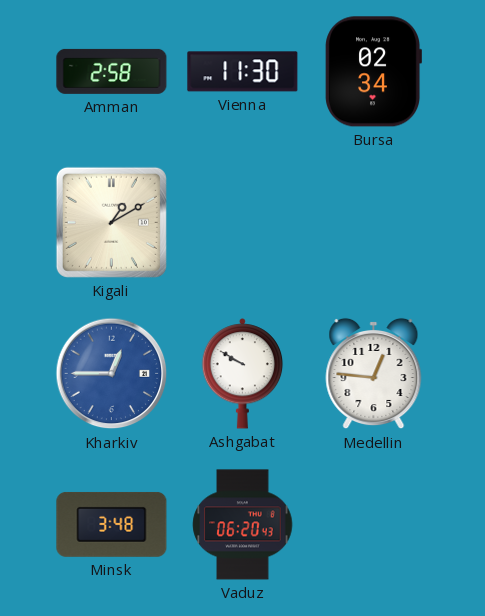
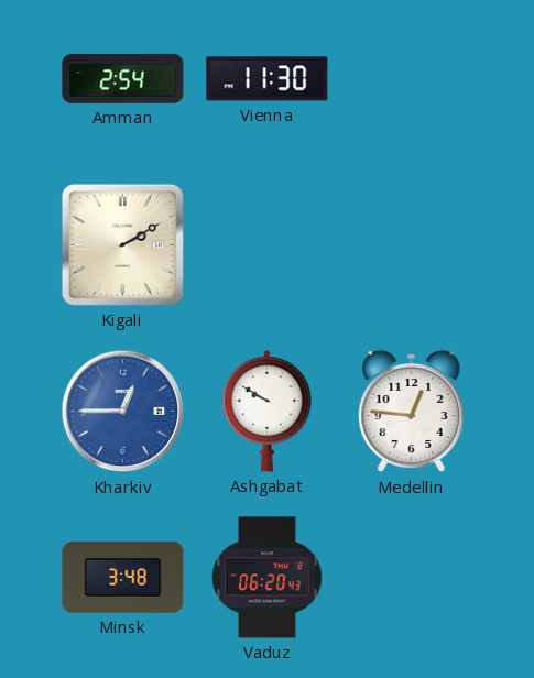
Amman: 2:58 -> 2:54 (123, 78)
Bursa: 02:34 -> none (373, 72)
Kigali: 1:10 -> 2:10 (122, 244)
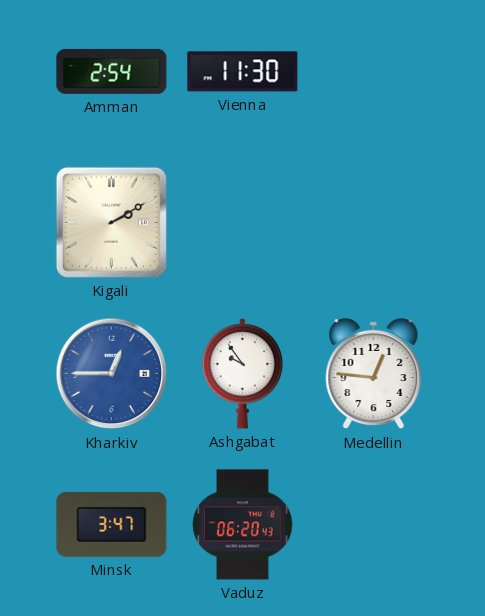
Ashgabat: 9:50 -> 9:54 (243, 374)
Minsk: 3:48 -> 3:47 (112, 524)
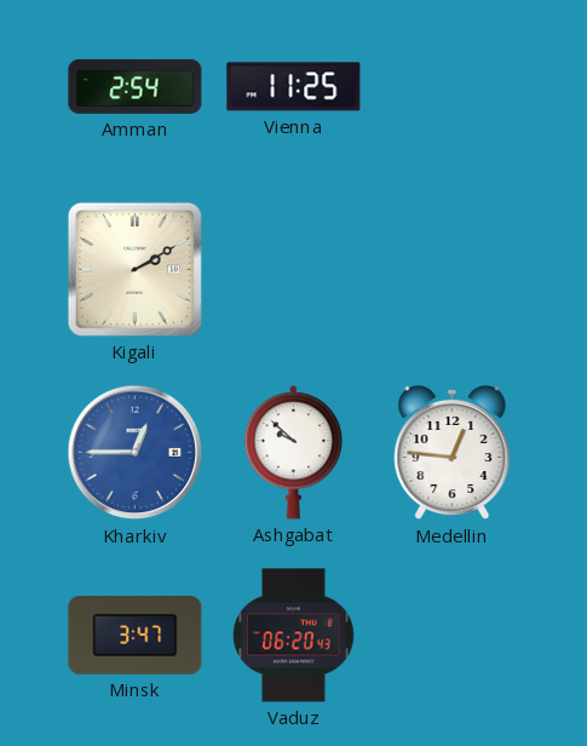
Vienna: 11:30 -> 11:25 (294, 87)
Ashgabat: 9:54 -> 9:52 (294, 453)
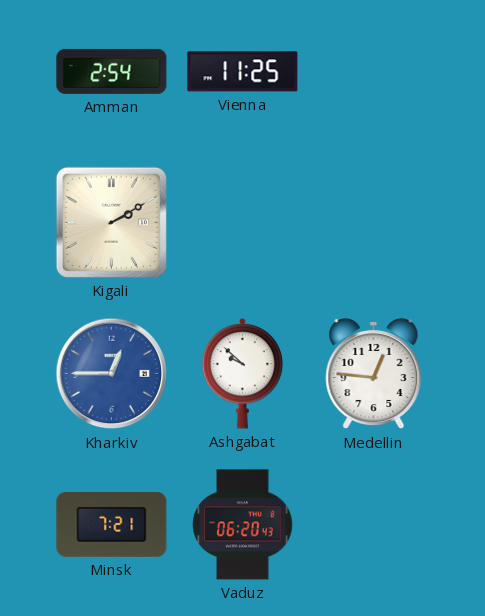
Minsk: 3:47 -> 7:21 (112, 524)
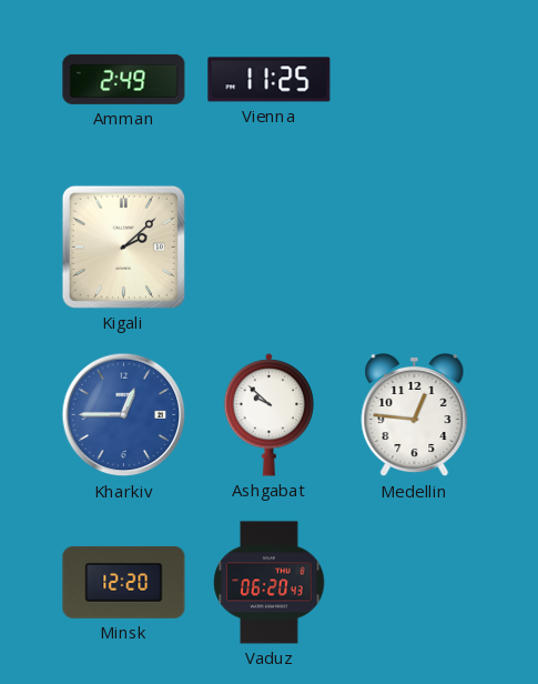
Amman: 2:54 -> 2:49 (124, 79)
Kigali: 2:10 -> 2:08 (123, 247)
Minsk: 7:21 -> 12:20 (124, 582)
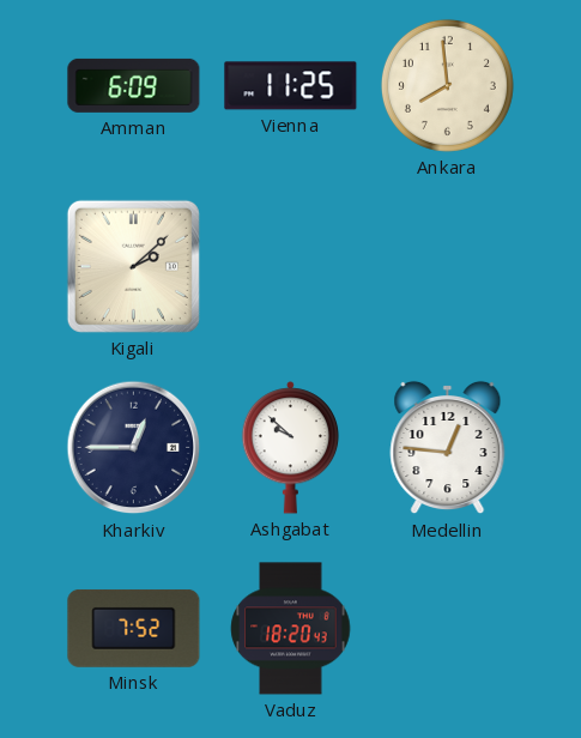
Amman: 2:49 -> 6:09 (134, 85)
Ankara: none -> 7:59 (447, 85)
Kharkiv dial: blue -> navy (134, 448)
Minsk: 12:20 -> 7:52 (134, 628)
Vaduz: 06:20 -> 18:20 (291, 629)
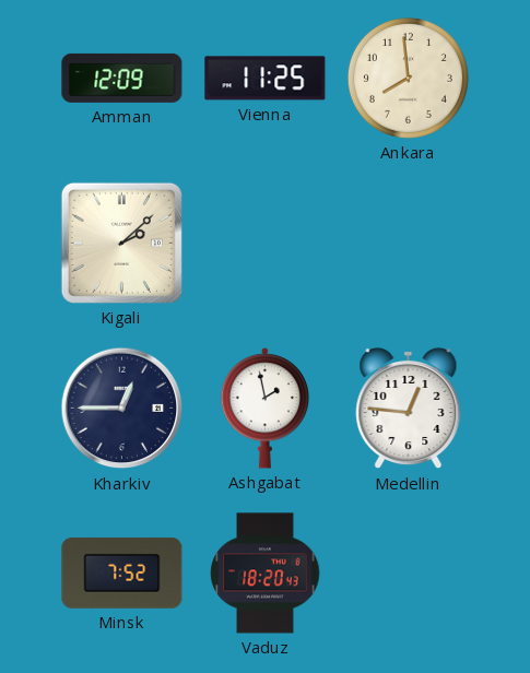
Amman: 6:09 -> 12:09 (122, 78)
Ashgabat: 9:52 -> 1:58 (266, 409)
